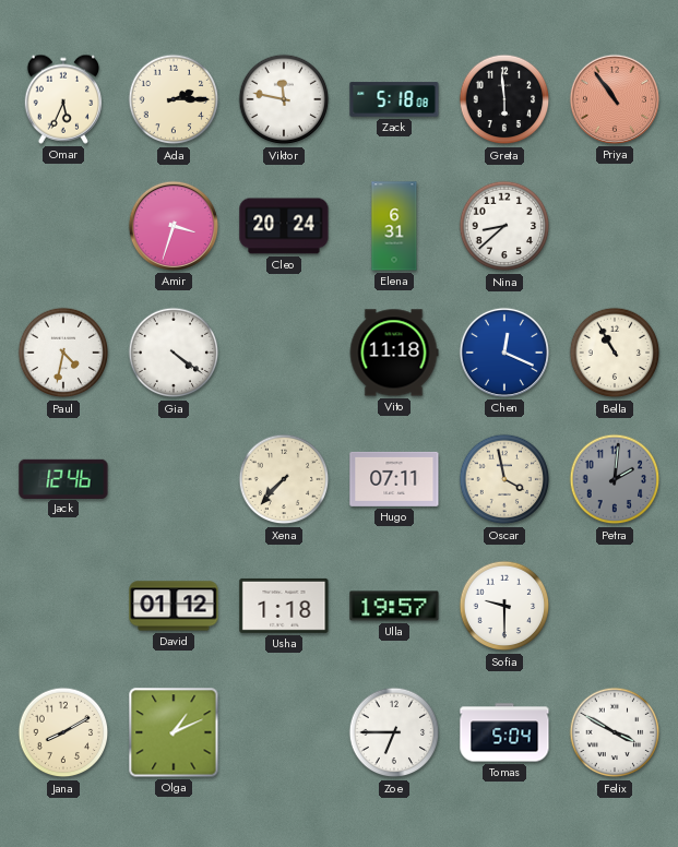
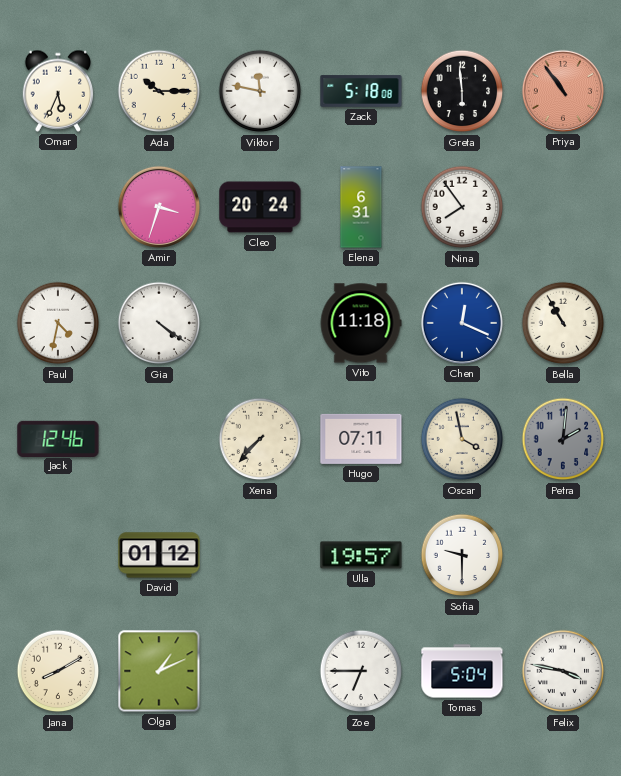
Ada: 2:15 -> 10:15 (159, 91)
Nina: 8:38 -> 7:54 (462, 207)
Usha: 1:18 -> none (284, 606)
Felix: 3:50 -> 3:47 (563, 671)
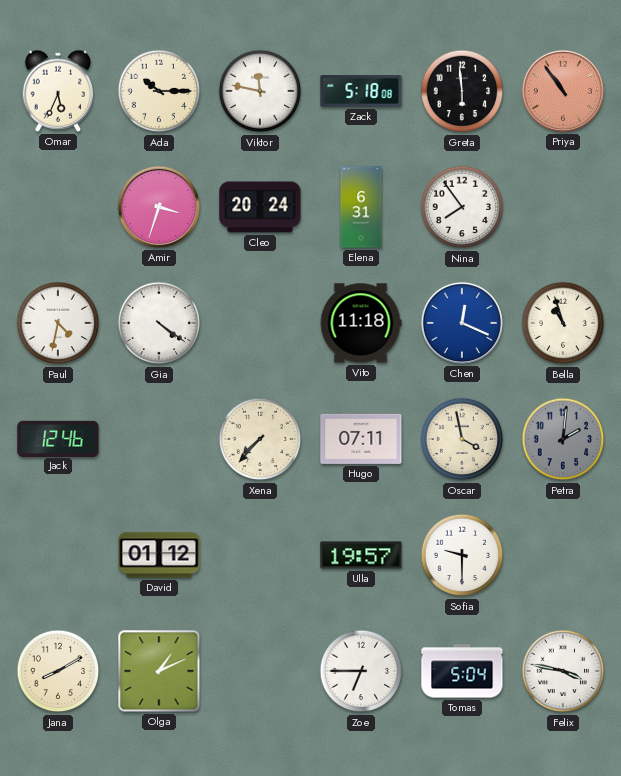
Bella: 10:55 -> 10:57 (563, 323)
